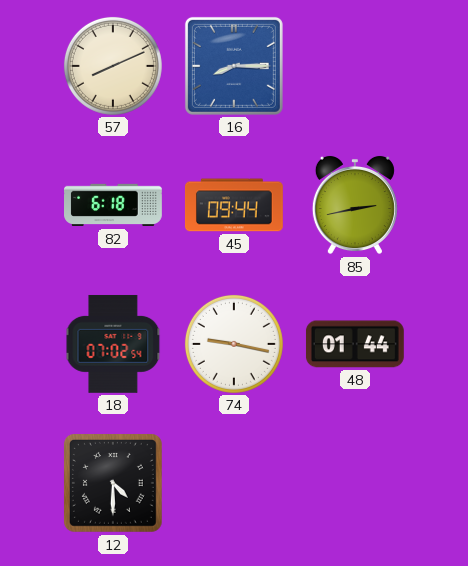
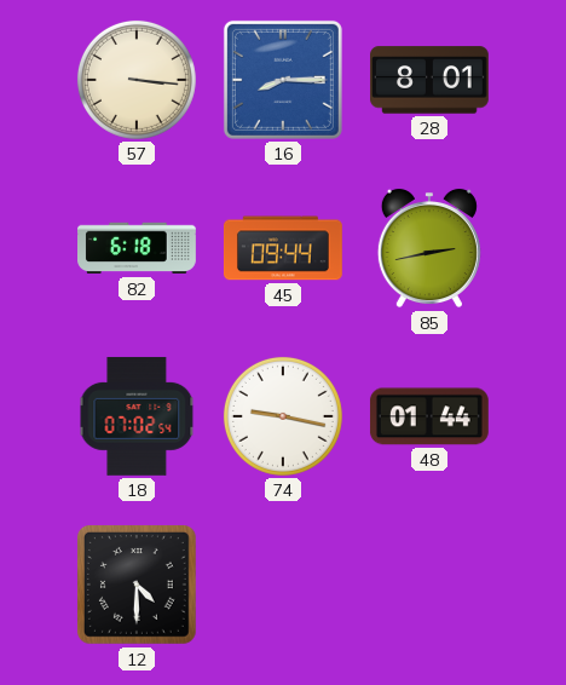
57: 8:11 -> 3:16 (137, 80)
28: none -> 8:01 (431, 80)
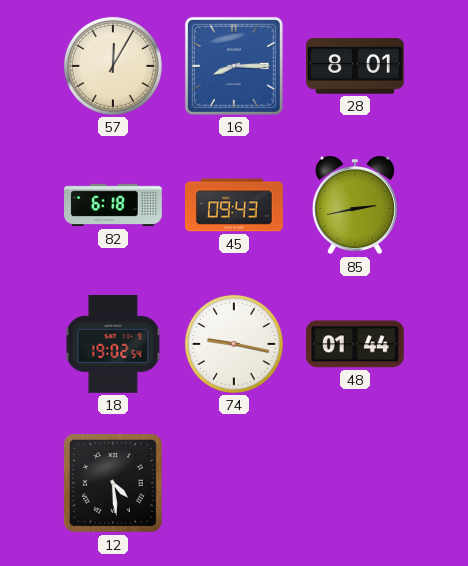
57: 3:16 -> 12:05 (113, 66)
45: 09:44 -> 09:43 (234, 205)
18: 07:02 -> 19:02 (113, 344)
12: 4:30 -> 4:29 (113, 483)
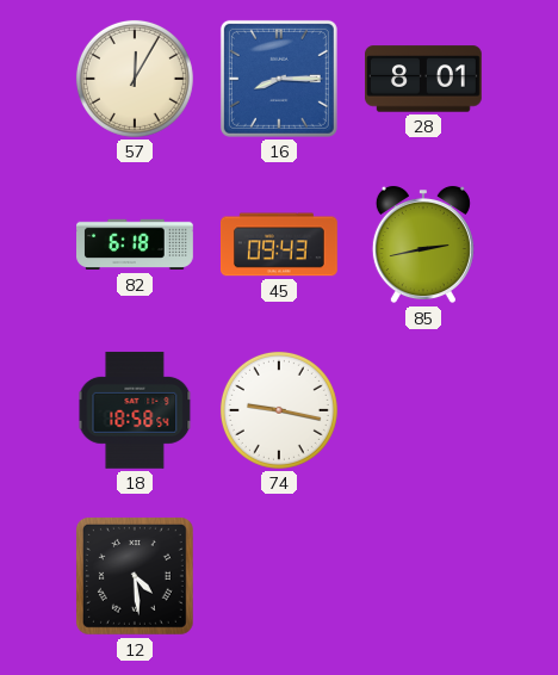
18: 19:02 -> 18:58 (135, 410)
48: 01:44 -> none (355, 344)
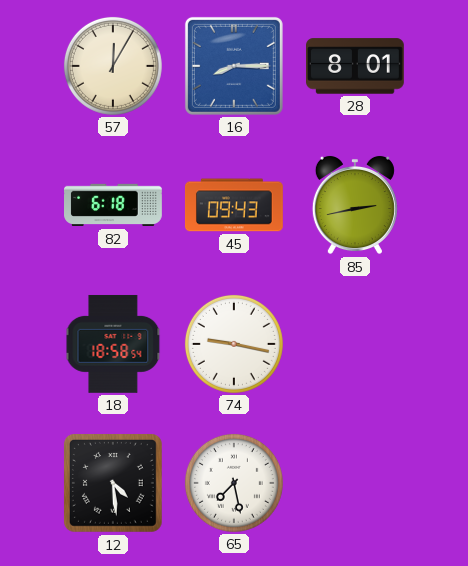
65: none -> 7:28 (234, 483)
